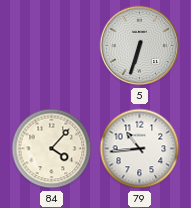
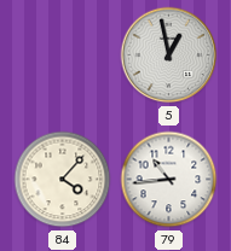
5: 6:33 -> 12:58 (169, 56)
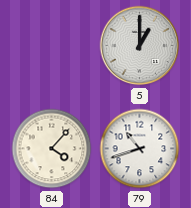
5: 12:58 -> 1:00 (140, 46)
79: 10:44 -> 10:42 (140, 149)
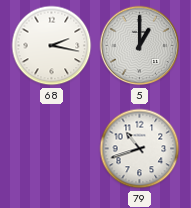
68: none -> 2:17 (52, 46)
84: 4:07 -> none (52, 149)
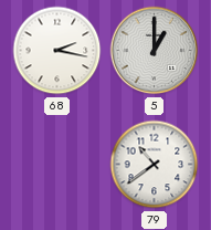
79: 10:42 -> 10:39 (155, 165)
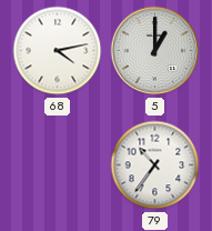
68: 2:17 -> 4:13 (58, 51)
79: 10:39 -> 10:36 (155, 165)
